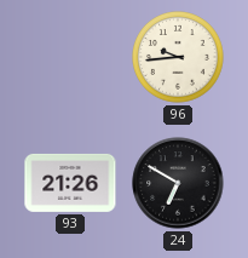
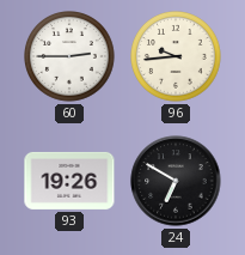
60: none -> 2:45 (71, 57)
93: 21:26 -> 19:26 (69, 181)
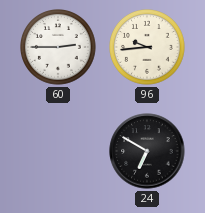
93: 19:26 -> none (69, 181)
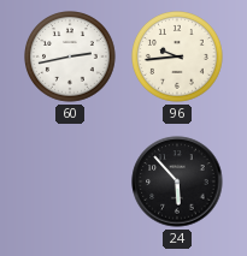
60: 2:45 -> 2:43 (71, 58)
24: 6:50 -> 5:53 (177, 181)
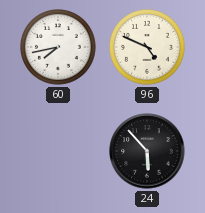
60: 2:43 -> 7:43 (59, 48)
96: 9:44 -> 4:49 (148, 48)
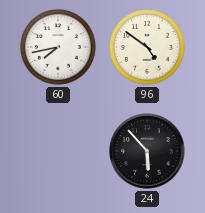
96: 4:49 -> 4:51 (148, 48)
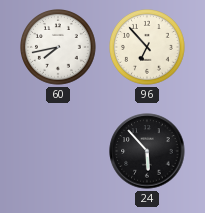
96: 4:51 -> 6:53 (148, 48)
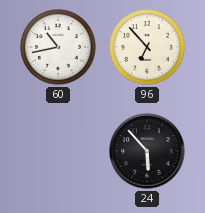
60: 7:43 -> 10:43 (59, 48)
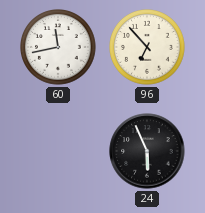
60: 10:43 -> 11:43 (59, 48)
24: 5:53 -> 5:56 (147, 151)
